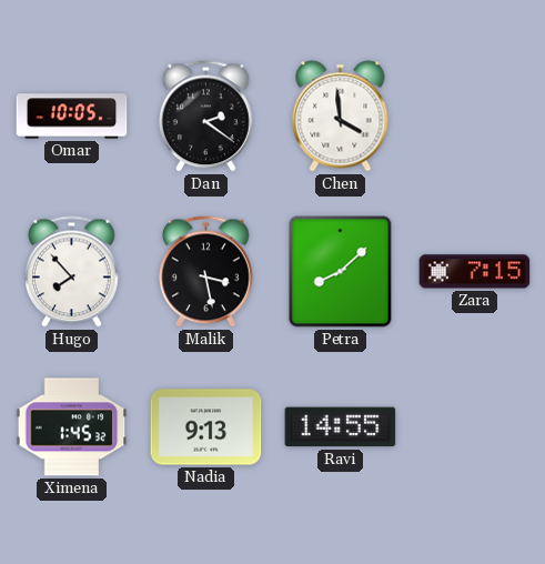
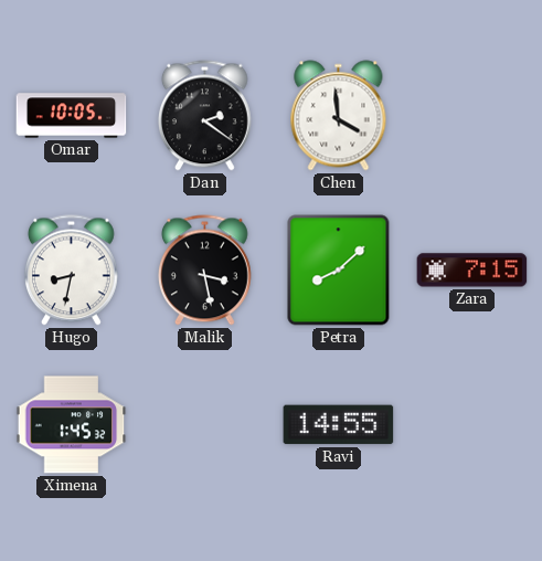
Hugo: 7:53 -> 8:32 (71, 271)
Nadia: 9:13 -> none (206, 427)
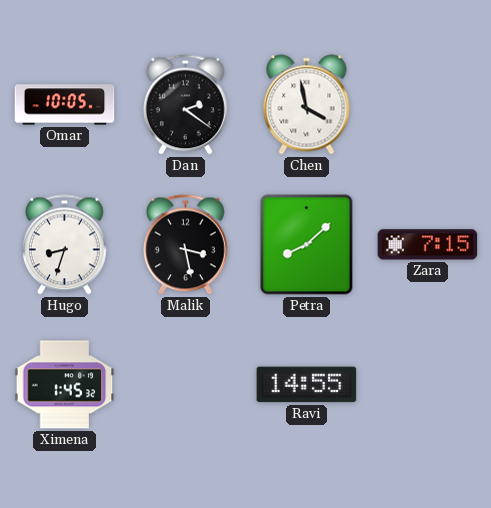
Chen: 3:59 -> 3:58 (307, 105)
Hugo: 8:32 -> 8:33 (64, 245)
